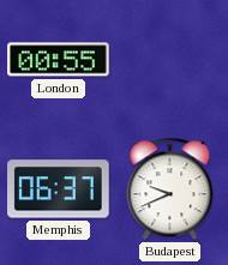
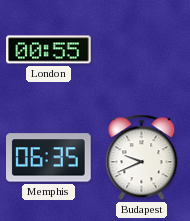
Memphis: 06:37 -> 06:35 (49, 158)
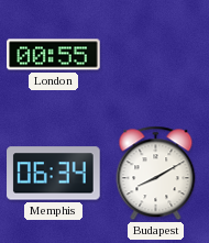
Memphis: 06:35 -> 06:34 (54, 174)
Budapest: 9:41 -> 8:10 (156, 174)
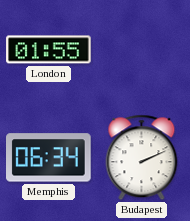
London: 00:55 -> 01:55 (49, 50)
Budapest: 8:10 -> 2:11 (142, 158)
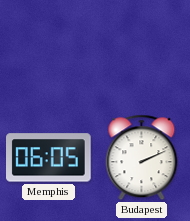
London: 01:55 -> none (49, 50)
Memphis: 06:34 -> 06:05 (49, 158)
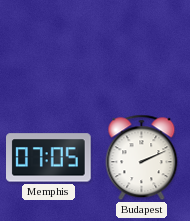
Memphis: 06:05 -> 07:05 (49, 158)
